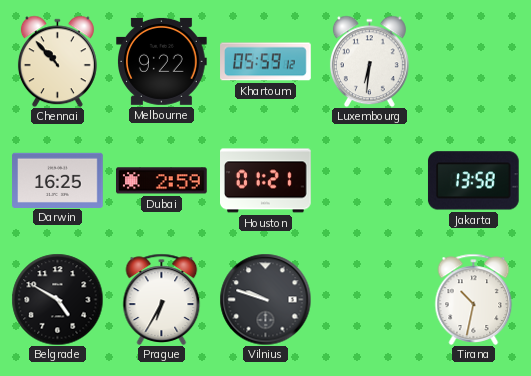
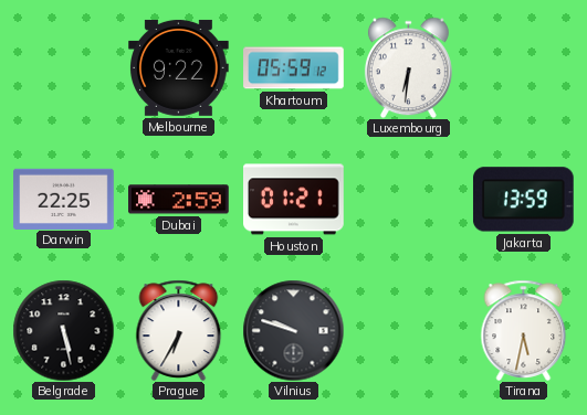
Chennai: 10:53 -> none (57, 61)
Darwin: 16:25 -> 22:25 (64, 199)
Jakarta: 13:58 -> 13:59 (523, 200)
Belgrade: 4:50 -> 5:28 (63, 330)
Tirana: 10:32 -> 5:32 (524, 330)
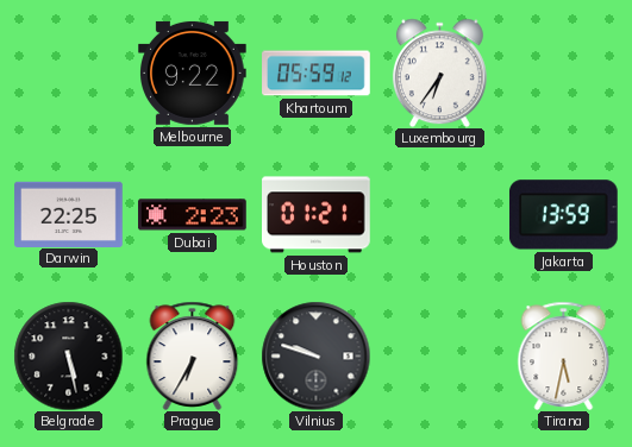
Luxembourg: 6:31 -> 6:36 (439, 73)
Dubai: 2:59 -> 2:23 (193, 215)
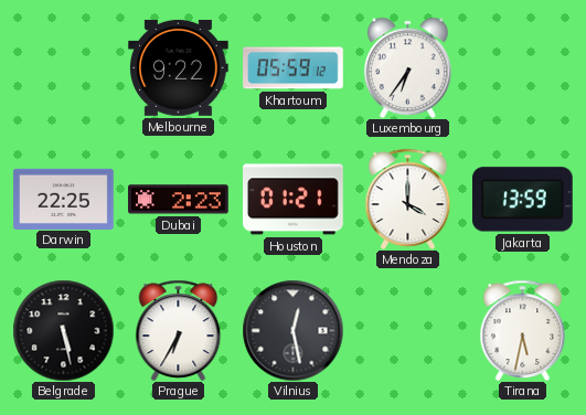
Mendoza: none -> 4:00 (408, 199)
Vilnius: 9:48 -> 12:28 (292, 330)
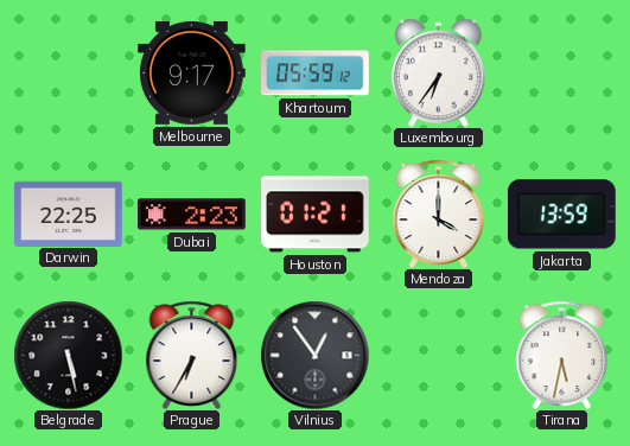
Melbourne: 9:22 -> 9:17 (192, 72)
Vilnius: 12:28 -> 12:54 (314, 355)
